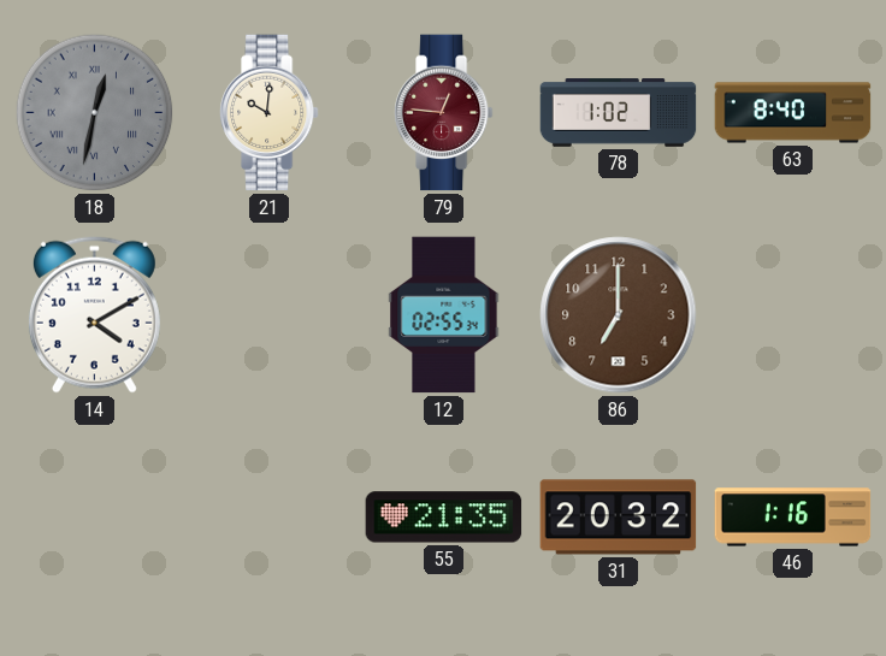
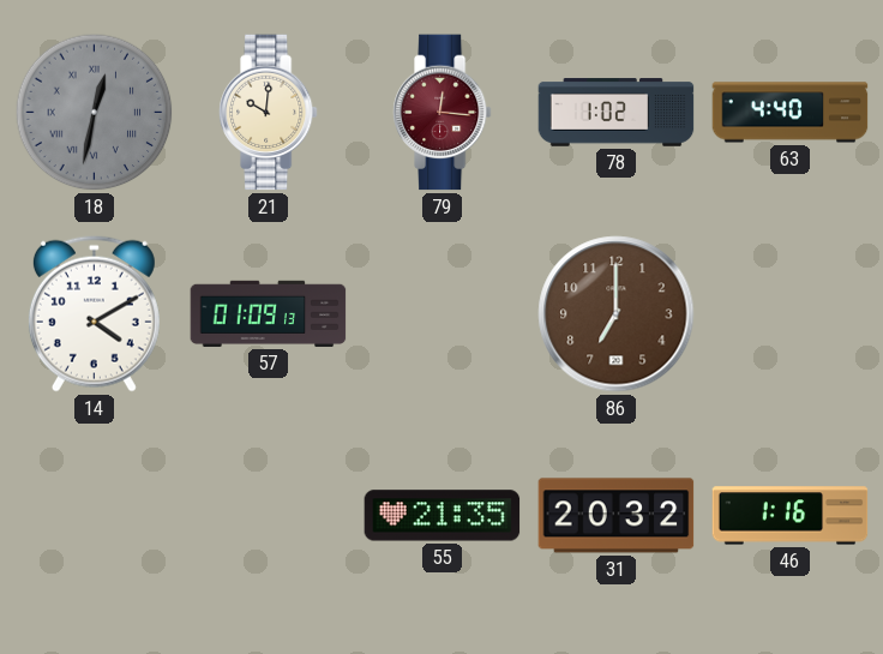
79: 12:46 -> 12:16 (441, 113)
63: 8:40 -> 4:40 (791, 113)
57: none -> 01:09 (269, 313)
12: 02:55 -> none (444, 315)
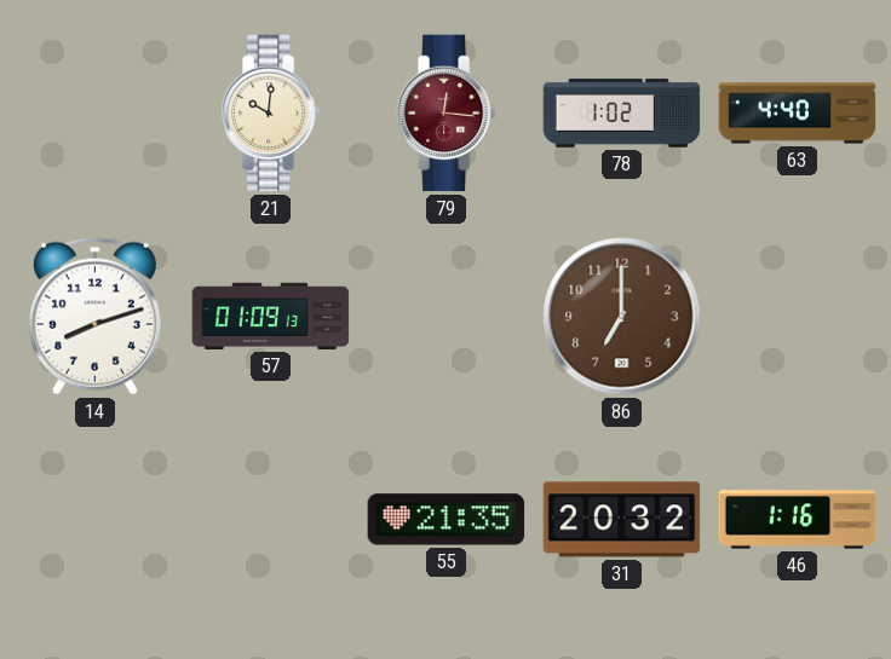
18: 12:32 -> none (95, 113)
14: 4:10 -> 8:12 (94, 316)
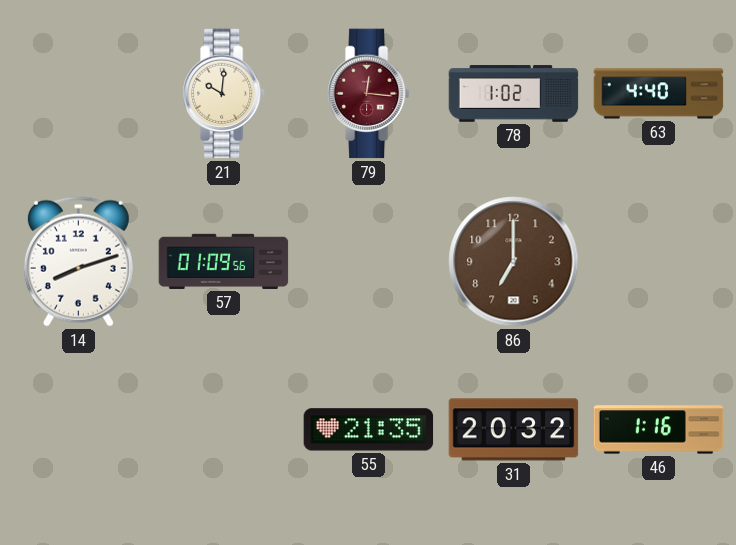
57: 01:09:13 -> 01:09:56 (224, 261)
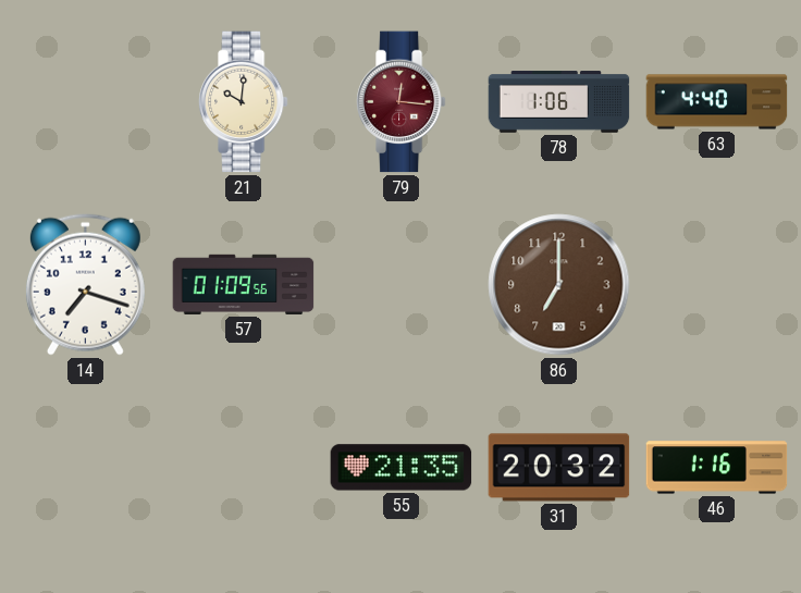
78: 1:02 -> 1:06 (559, 102)
14: 8:12 -> 7:18 (85, 284)
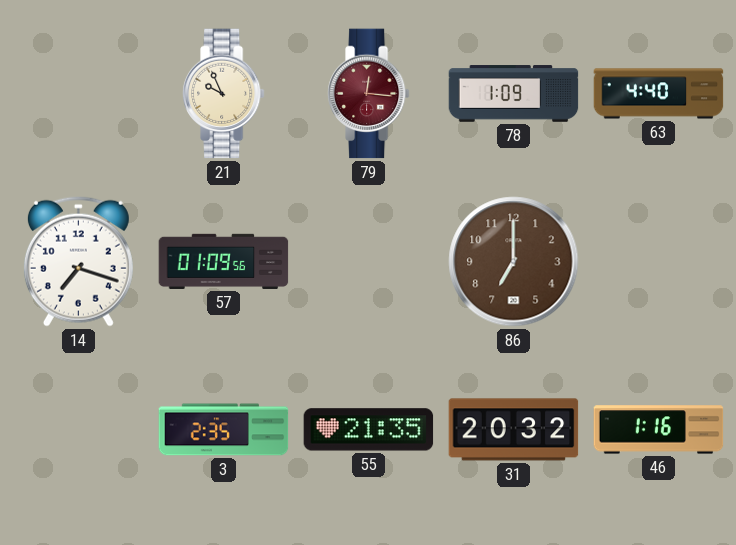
21: 10:01 -> 9:56 (223, 94)
78: 1:06 -> 1:09 (514, 94)
3: none -> 2:35 (224, 430)
